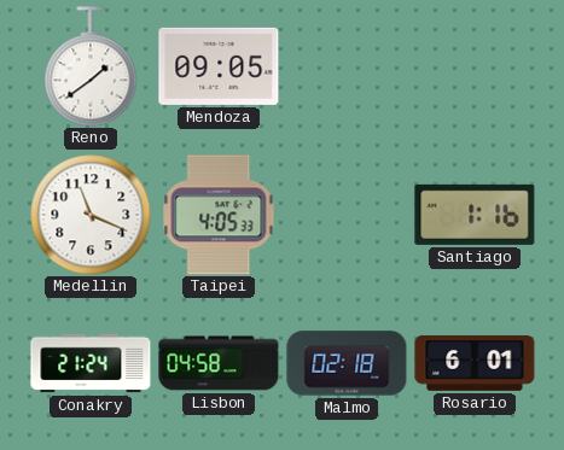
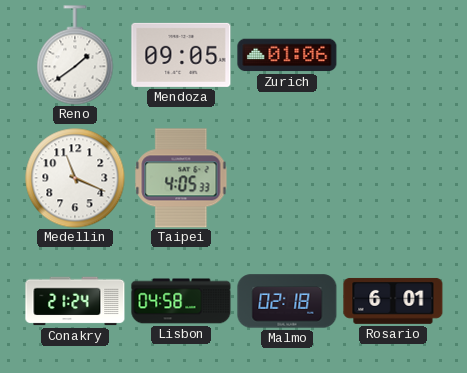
Zurich: none -> 01:06 (287, 55)
Santiago: 1:16 -> none (475, 215)
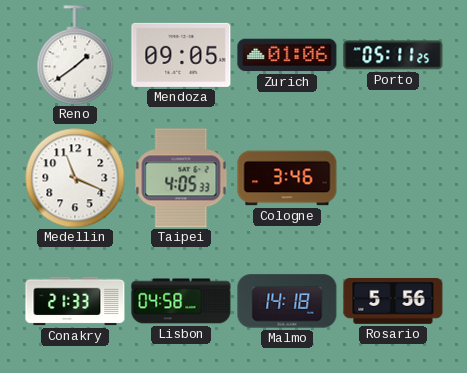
Porto: none -> 05:11 (393, 55)
Cologne: none -> 3:46 (287, 178)
Conakry: 21:24 -> 21:33 (75, 301)
Malmo: 02:18 -> 14:18 (287, 301)
Rosario: 6:01 -> 5:56 (393, 301)
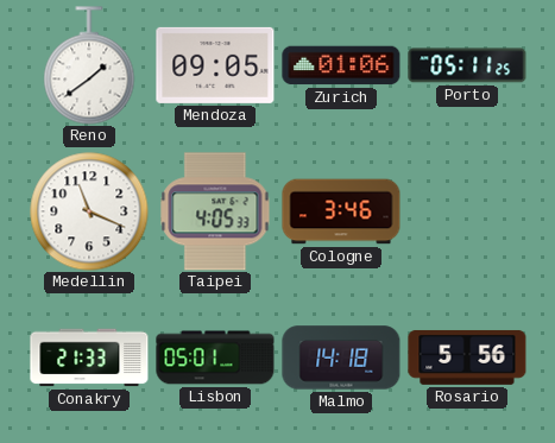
Lisbon: 04:58 -> 05:01 (215, 357)
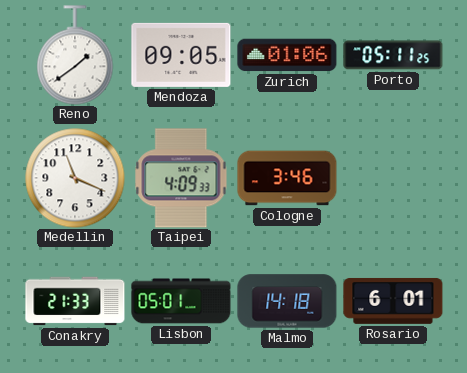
Taipei: 4:05 -> 4:09 (181, 178)
Rosario: 5:56 -> 6:01 (393, 301)
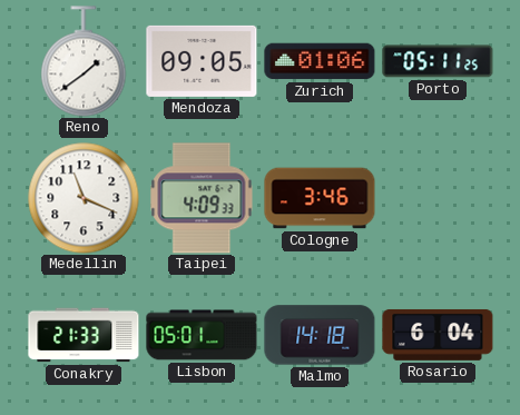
Rosario: 6:01 -> 6:04 (438, 335)
